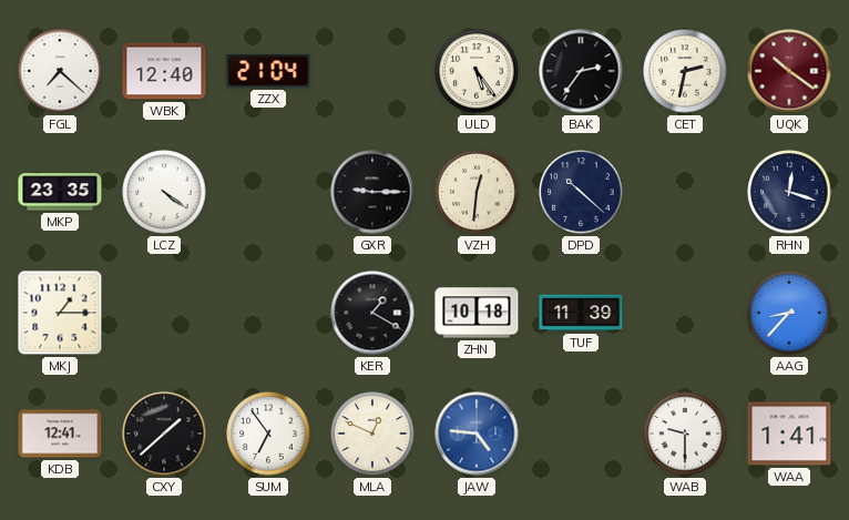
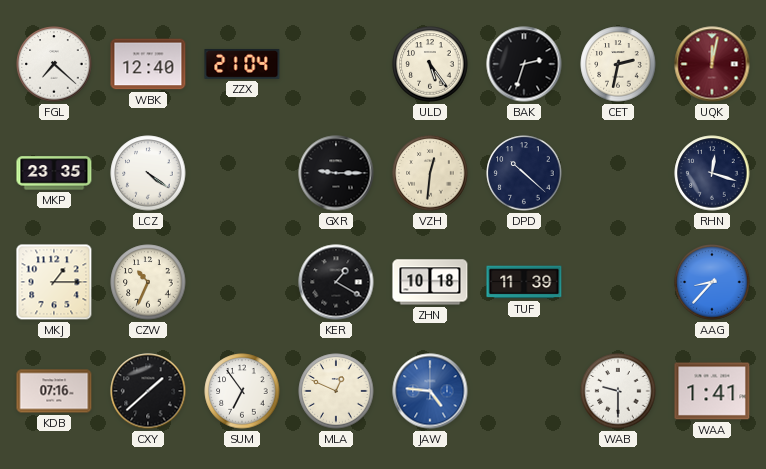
BAK: 2:36 -> 2:33 (524, 64)
UQK: 10:21 -> 12:02 (712, 64)
CZW: none -> 10:34 (148, 282)
KDB: 12:41 -> 07:16 (54, 391)
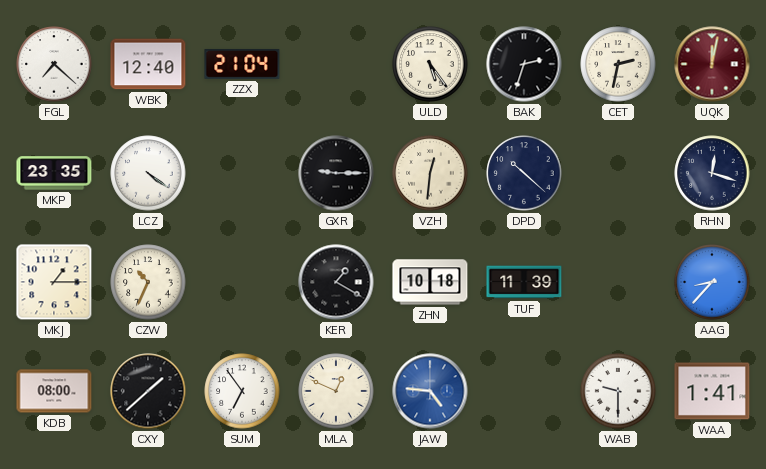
KDB: 07:16 -> 08:00 (54, 391)
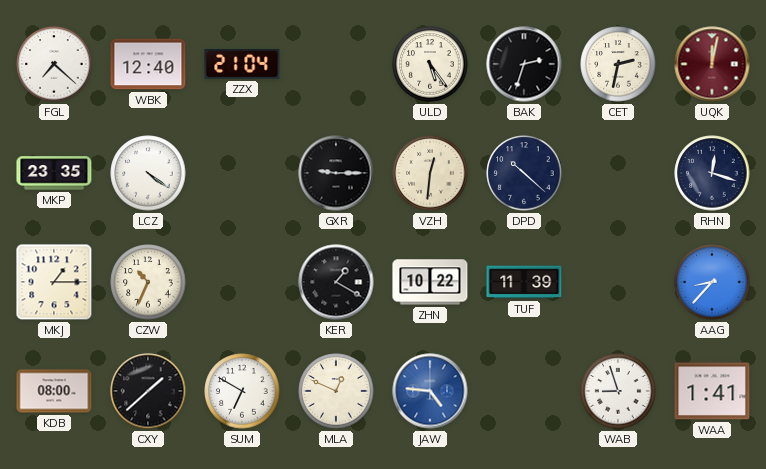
ZHN: 10:18 -> 10:22 (430, 282)
SUM: 6:54 -> 6:50 (242, 391)
WAB: 9:30 -> 8:57 (618, 391)
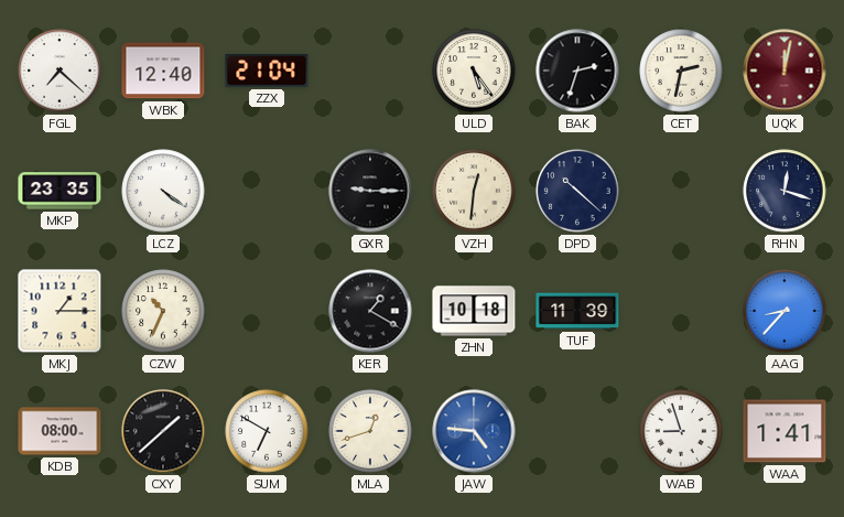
ZHN: 10:22 -> 10:18 (474, 311)
MLA: 12:49 -> 12:42 (370, 431)
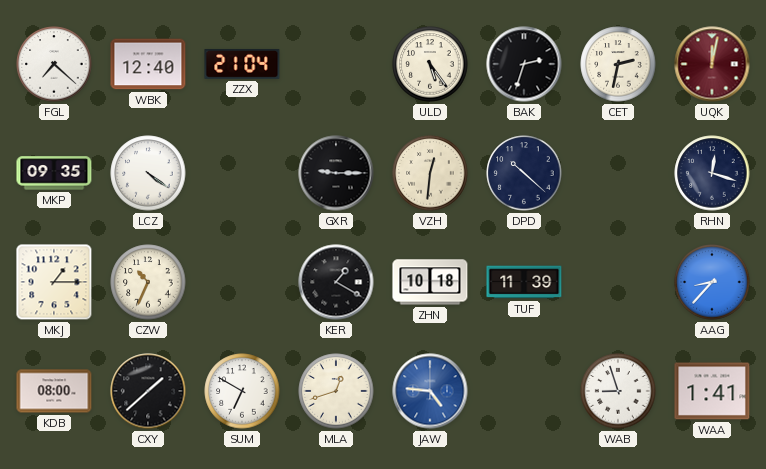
MKP: 23:35 -> 09:35 (54, 173)
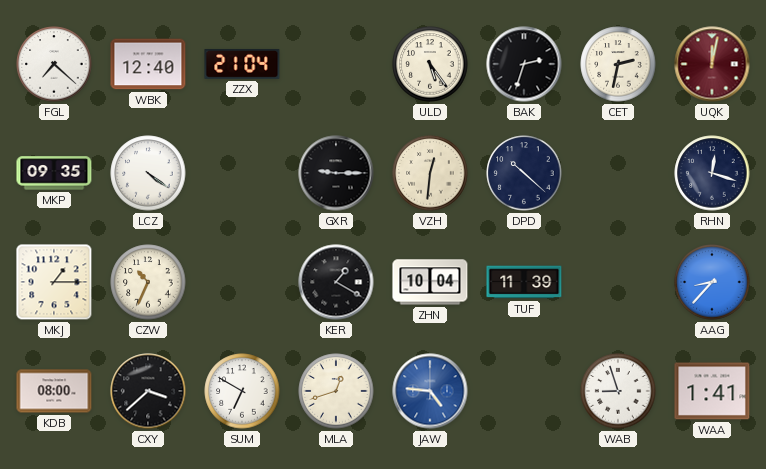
ZHN: 10:18 -> 10:04 (430, 282)
CXY: 1:38 -> 3:38 (148, 391)
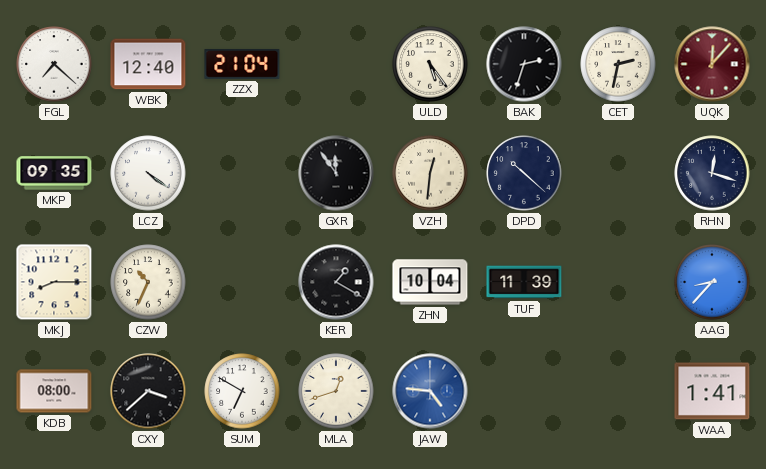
UQK: 12:02 -> 12:07 (712, 64)
GXR: 9:15 -> 11:54 (336, 173)
MKJ: 1:15 -> 8:15 (54, 282)
WAB: 8:57 -> none (618, 391)
